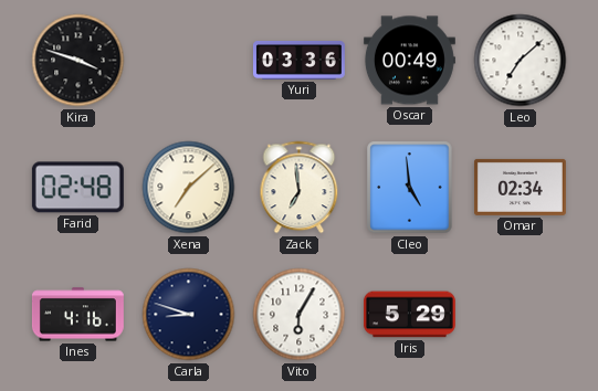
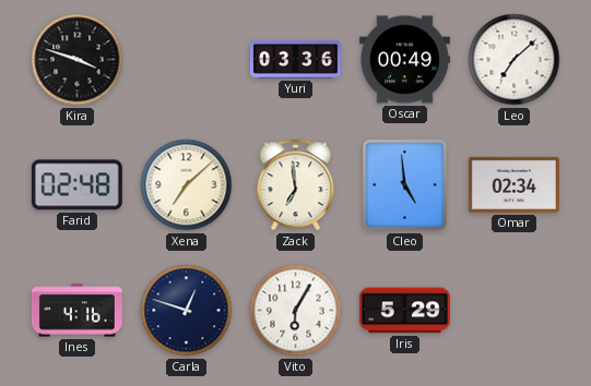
Carla: 8:48 -> 12:48 (187, 311)
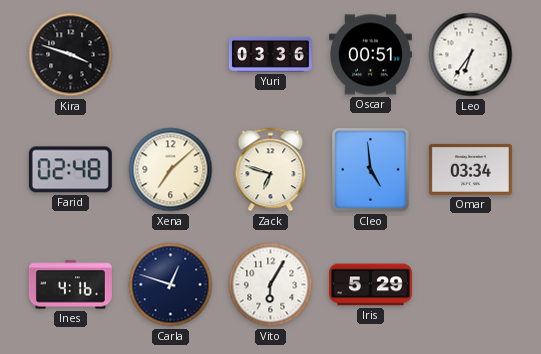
Oscar: 00:49 -> 00:51 (370, 55)
Leo: 7:08 -> 6:36 (471, 55)
Zack: 6:59 -> 6:48 (271, 170)
Omar: 02:34 -> 03:34 (470, 169)
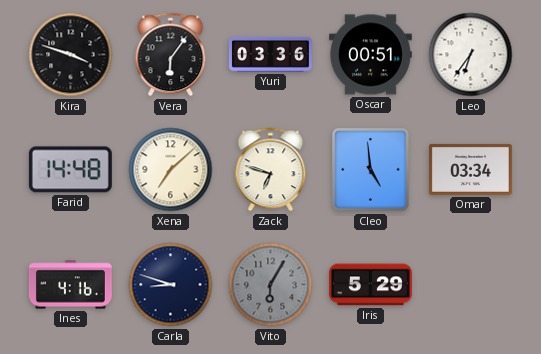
Vera: none -> 6:06 (171, 55)
Farid: 02:48 -> 14:48 (70, 170)
Carla: 12:48 -> 8:48 (171, 285)
Vito dial: white -> grey (271, 285)
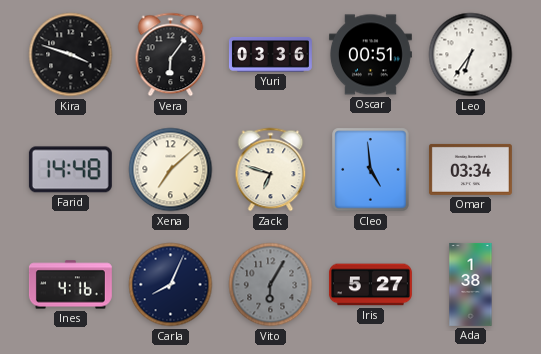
Carla: 8:48 -> 8:04 (171, 285)
Iris: 5:29 -> 5:27 (370, 285)
Ada: none -> 1:38 (471, 284)
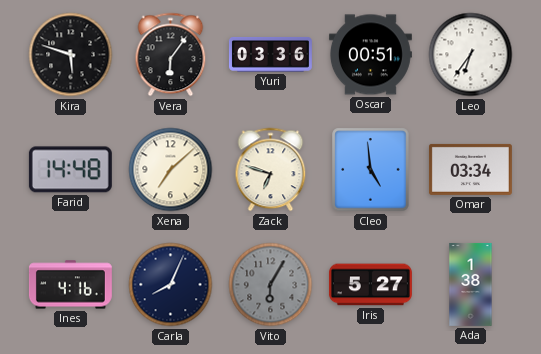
Kira: 3:48 -> 5:48 (71, 55)
